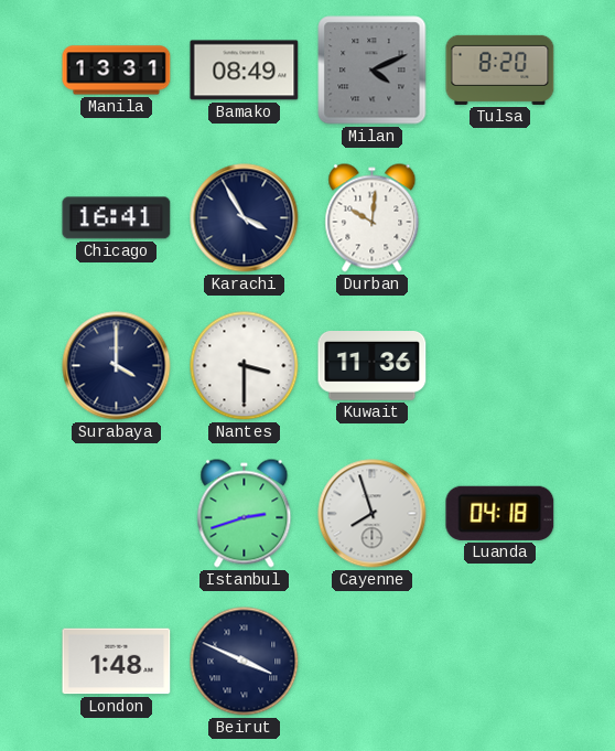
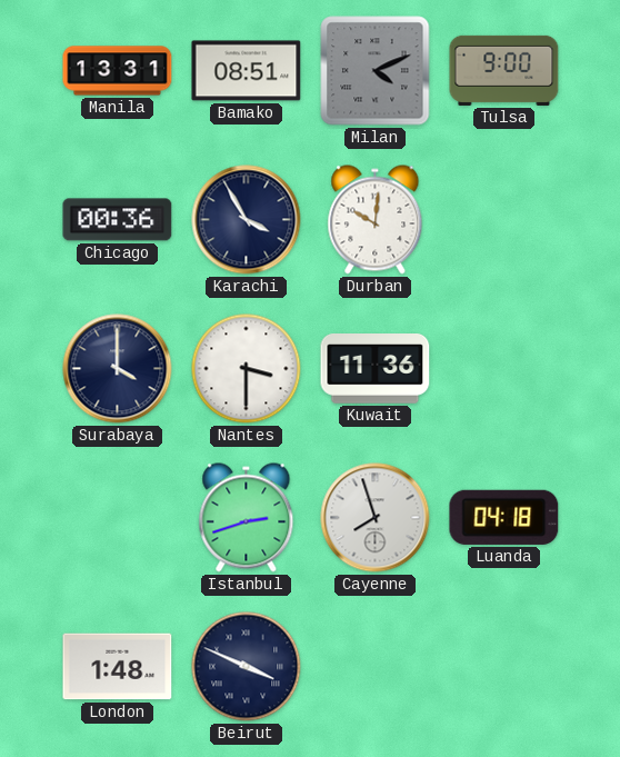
Bamako: 08:49 -> 08:51 (247, 71)
Tulsa: 8:20 -> 9:00 (504, 70)
Chicago: 16:41 -> 00:36 (118, 220)
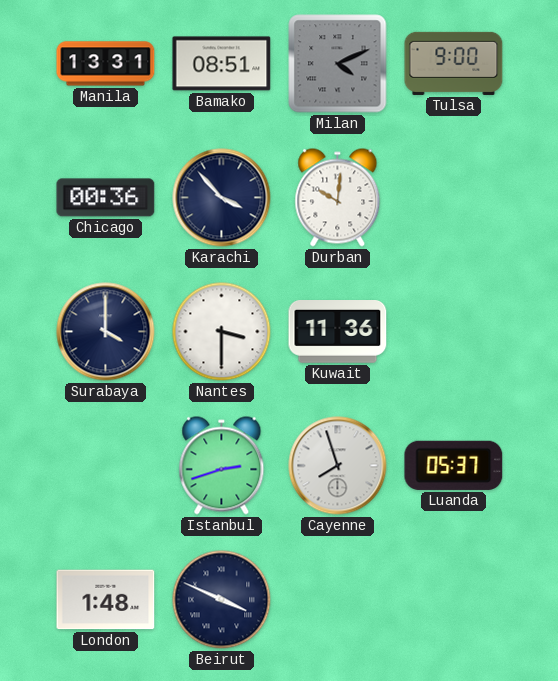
Karachi: 3:55 -> 3:53 (222, 198)
Luanda: 04:18 -> 05:37 (454, 465)
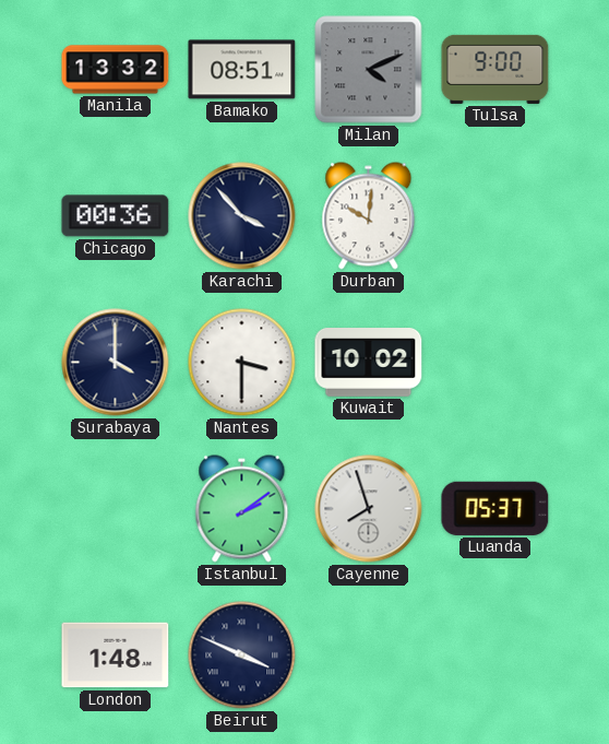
Manila: 13:31 -> 13:32 (116, 70)
Kuwait: 11:36 -> 10:02 (369, 363)
Istanbul: 2:42 -> 2:09 (242, 509)
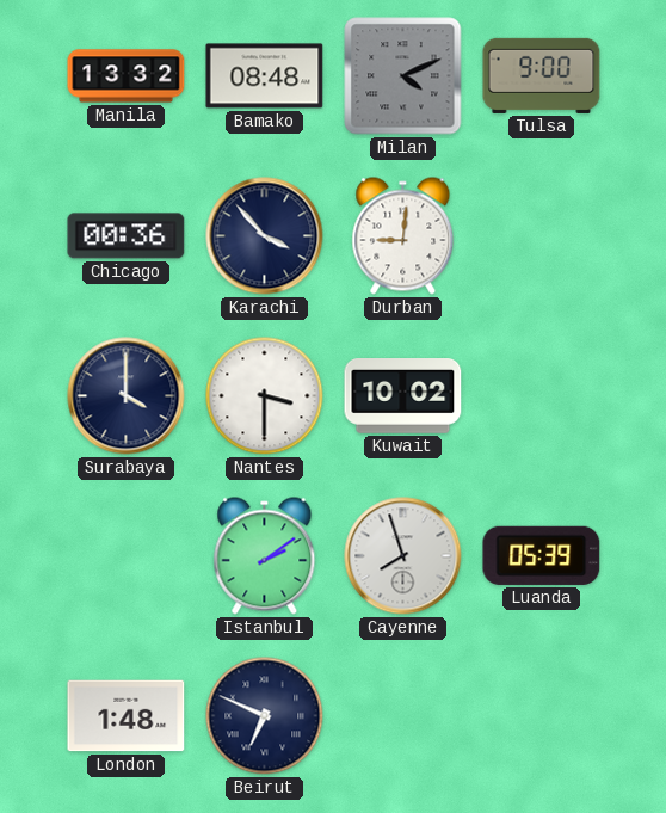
Bamako: 08:51 -> 08:48 (265, 76)
Durban: 10:01 -> 9:01 (403, 236)
Luanda: 05:37 -> 05:39 (542, 555)
Beirut: 3:49 -> 6:49 (265, 716)
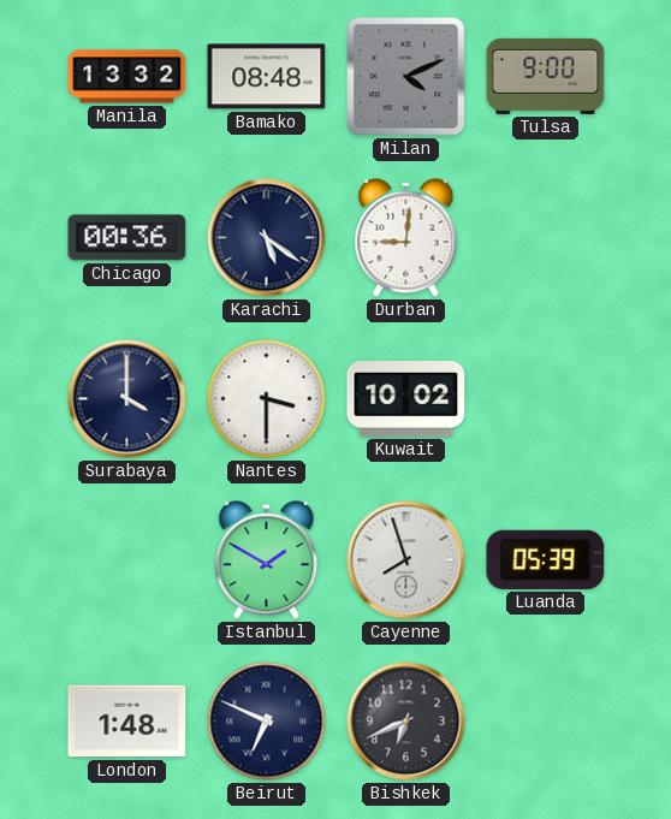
Karachi: 3:53 -> 5:21 (267, 238)
Istanbul: 2:09 -> 1:50 (267, 560)
Bishkek: none -> 6:41 (406, 722)
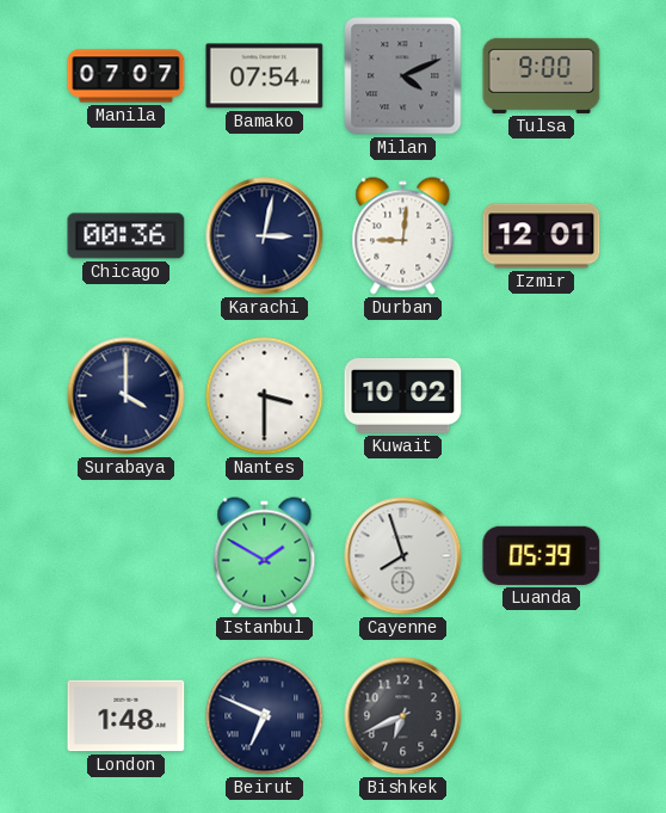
Manila: 13:32 -> 07:07 (127, 76)
Bamako: 08:48 -> 07:54 (265, 76)
Karachi: 5:21 -> 3:02 (265, 236)
Izmir: none -> 12:01 (542, 236)
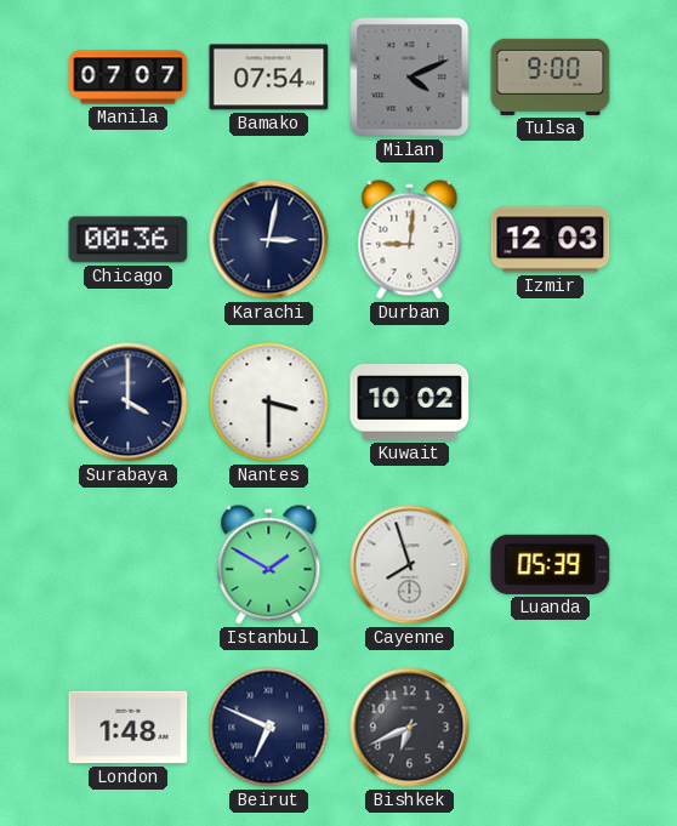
Izmir: 12:01 -> 12:03 (551, 240)
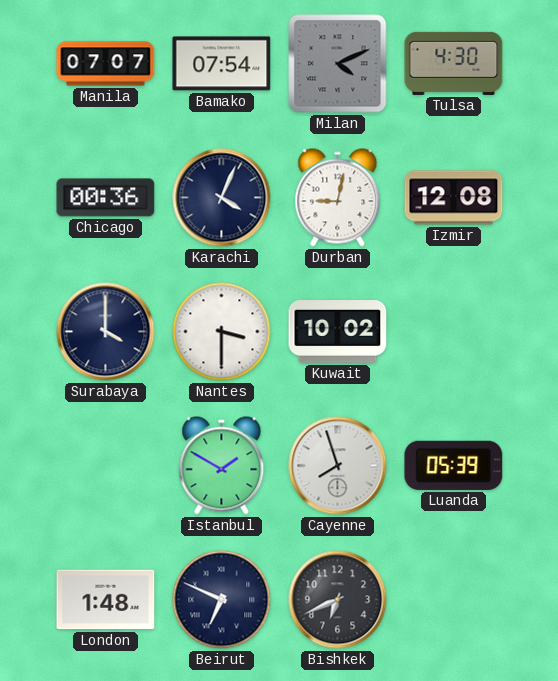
Tulsa: 9:00 -> 4:30 (454, 63)
Karachi: 3:02 -> 4:04 (222, 198)
Durban: 9:01 -> 9:02 (338, 198)
Izmir: 12:03 -> 12:08 (454, 198)
